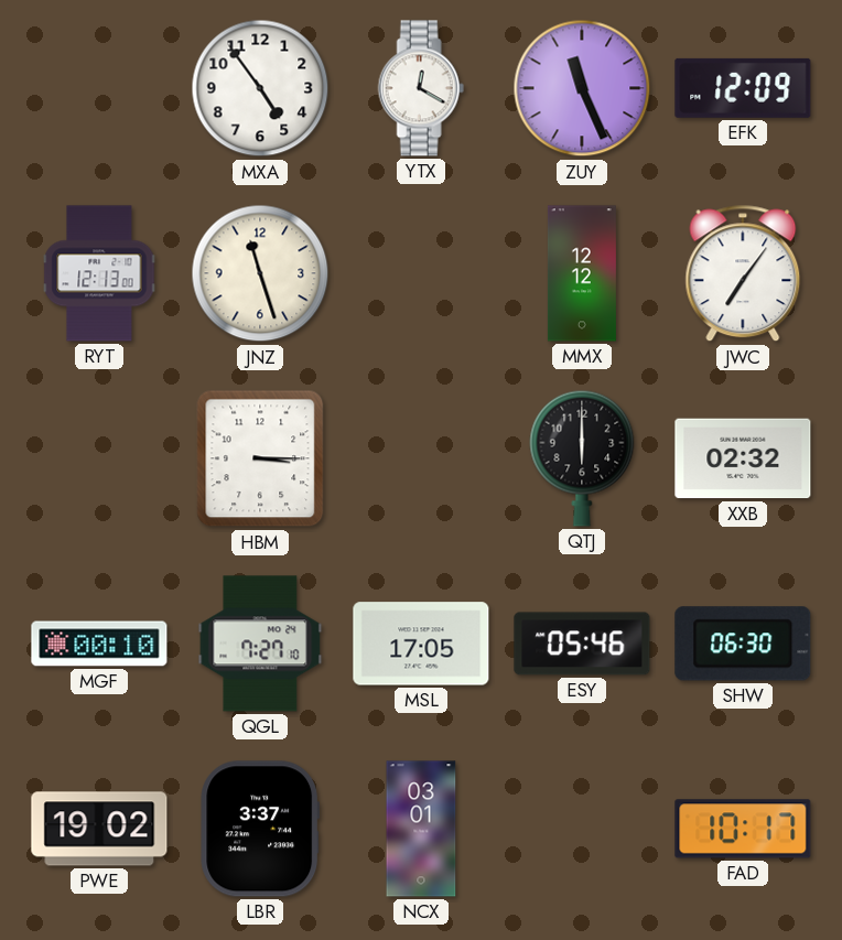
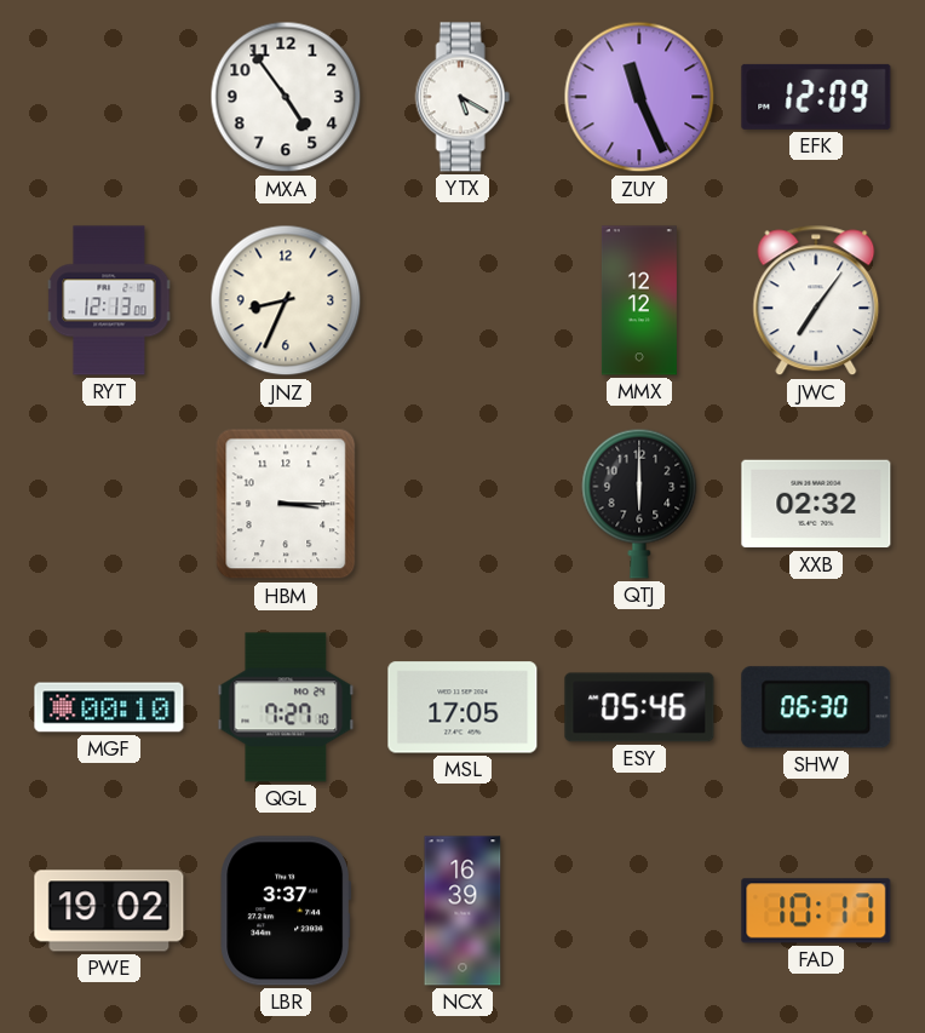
YTX: 12:20 -> 5:20 (462, 97)
JNZ: 11:27 -> 8:34 (286, 300)
NCX: 03:01 -> 16:39 (462, 911)
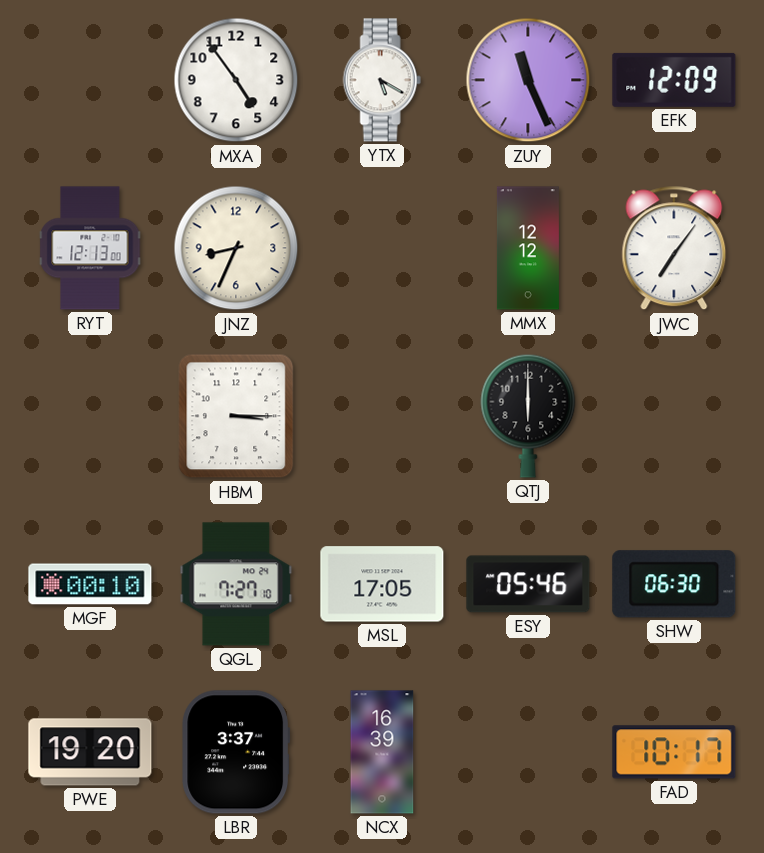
XXB: 02:32 -> none (816, 504)
PWE: 19:02 -> 19:20 (90, 752)
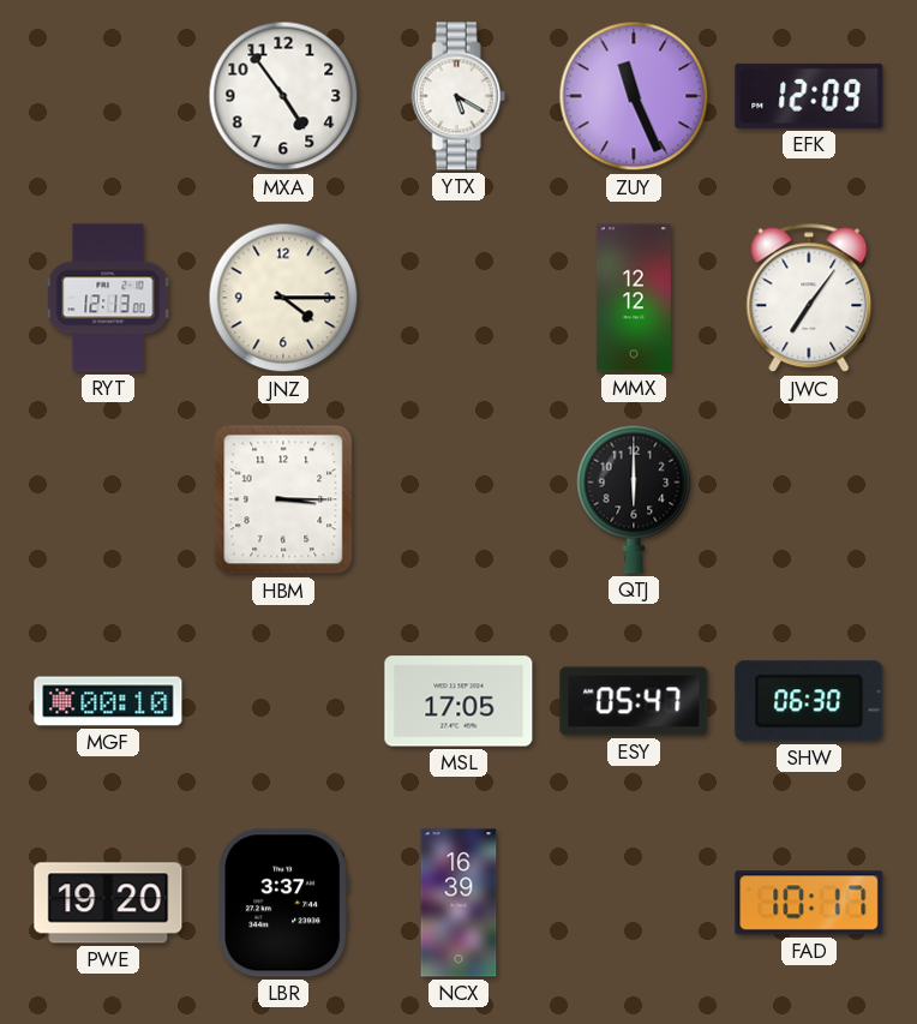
JNZ: 8:34 -> 4:15 (283, 298)
QGL: 7:27 -> none (236, 584)
ESY: 05:46 -> 05:47 (634, 701)
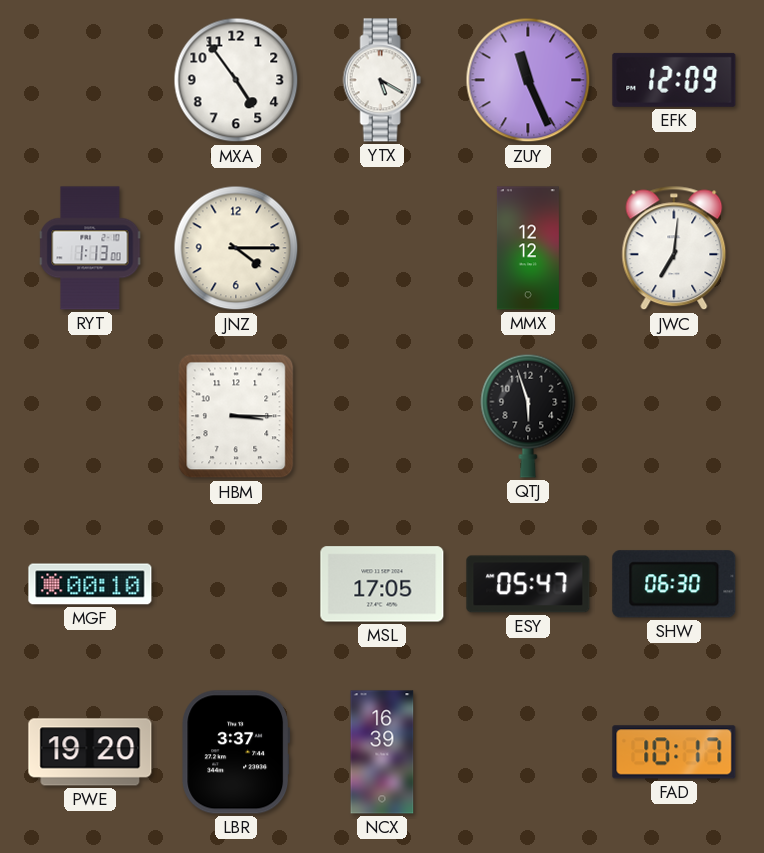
RYT: 12:13 -> 1:13 (90, 248)
JWC: 7:06 -> 7:01 (674, 248)
QTJ: 6:00 -> 5:57 (528, 416)
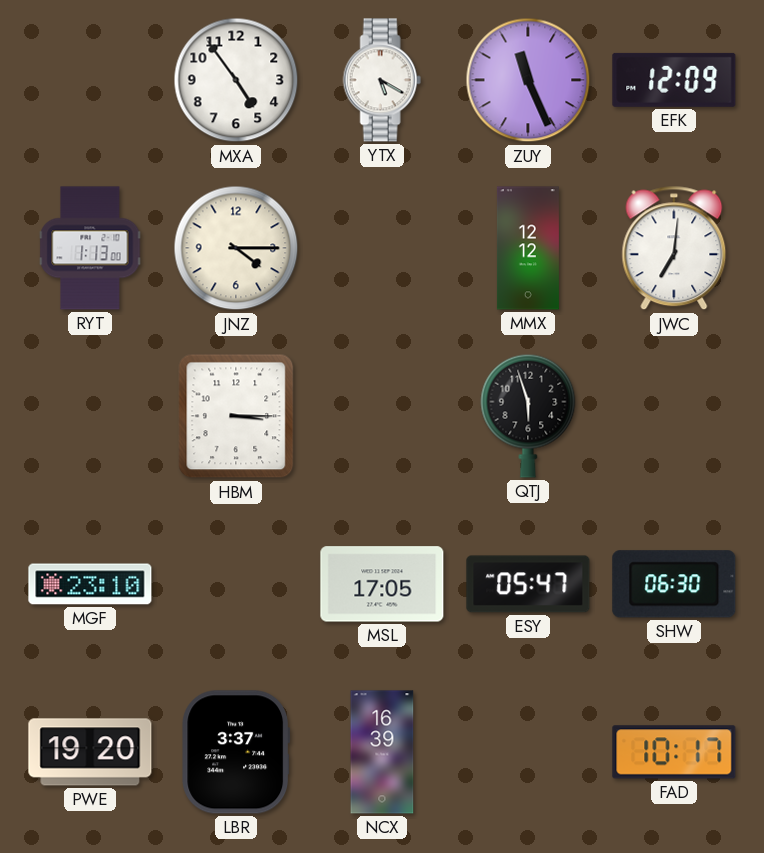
MGF: 00:10 -> 23:10 (90, 584)
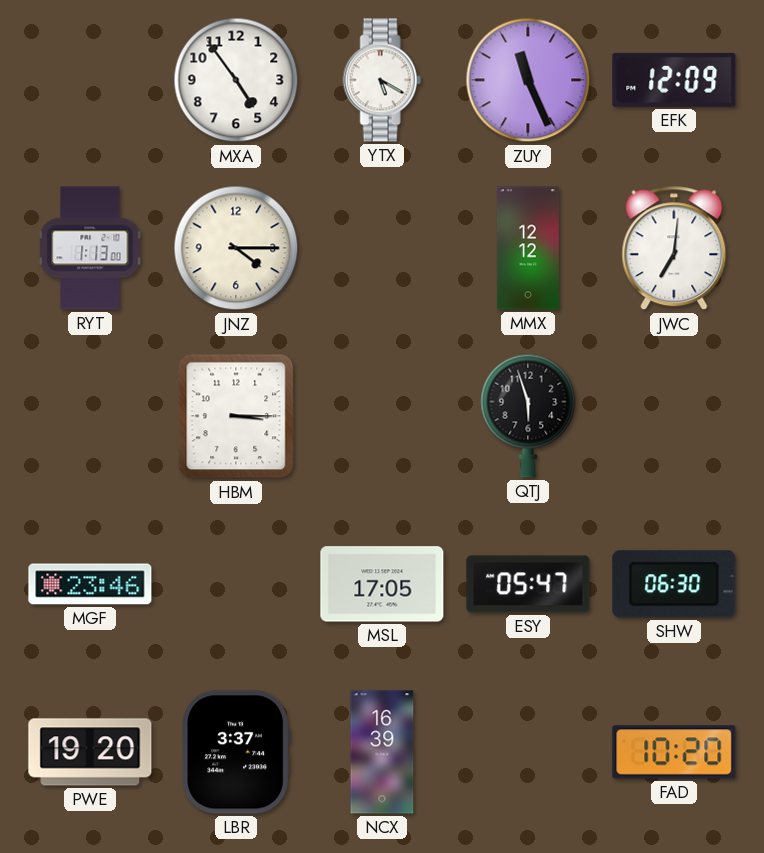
MGF: 23:10 -> 23:46 (90, 584)
FAD: 10:17 -> 10:20 (674, 752)
